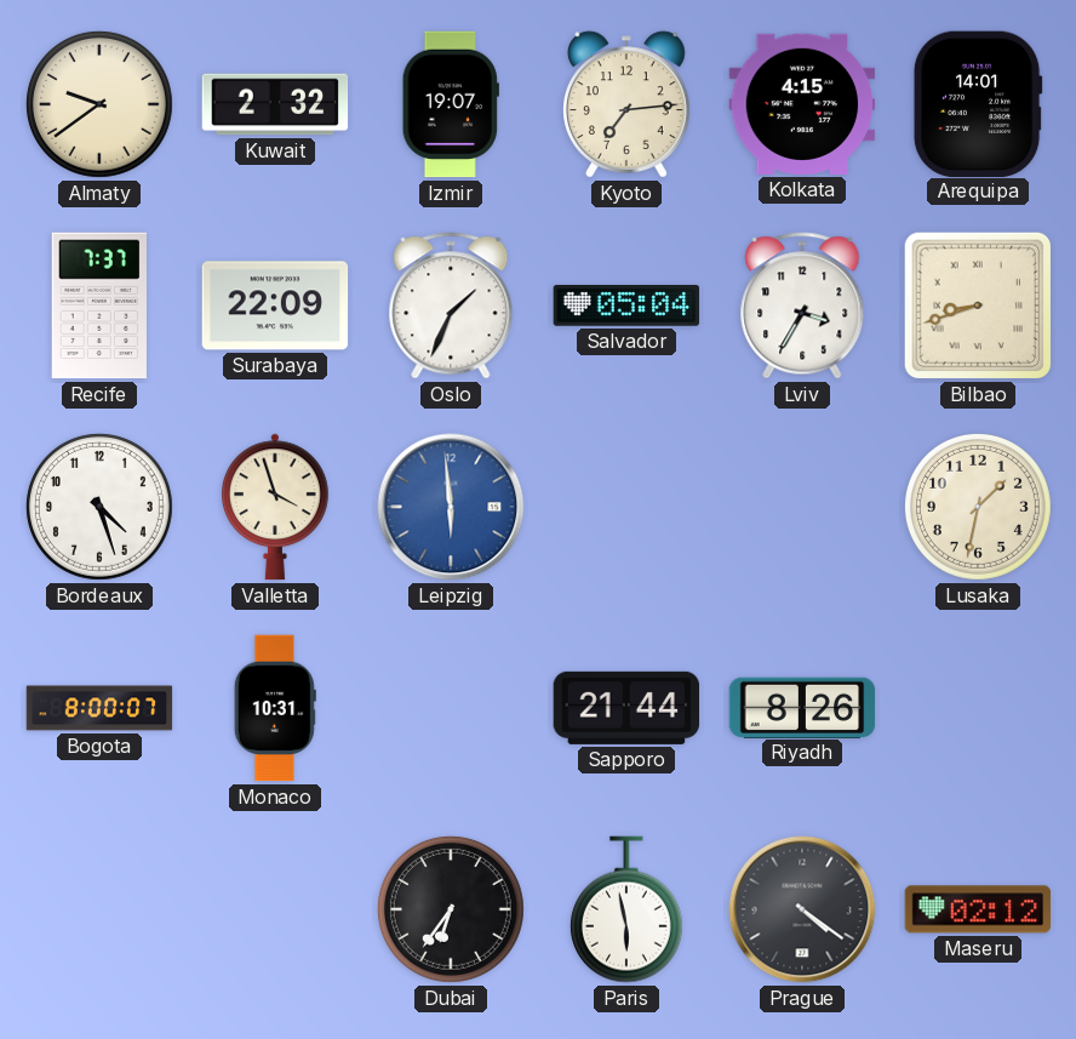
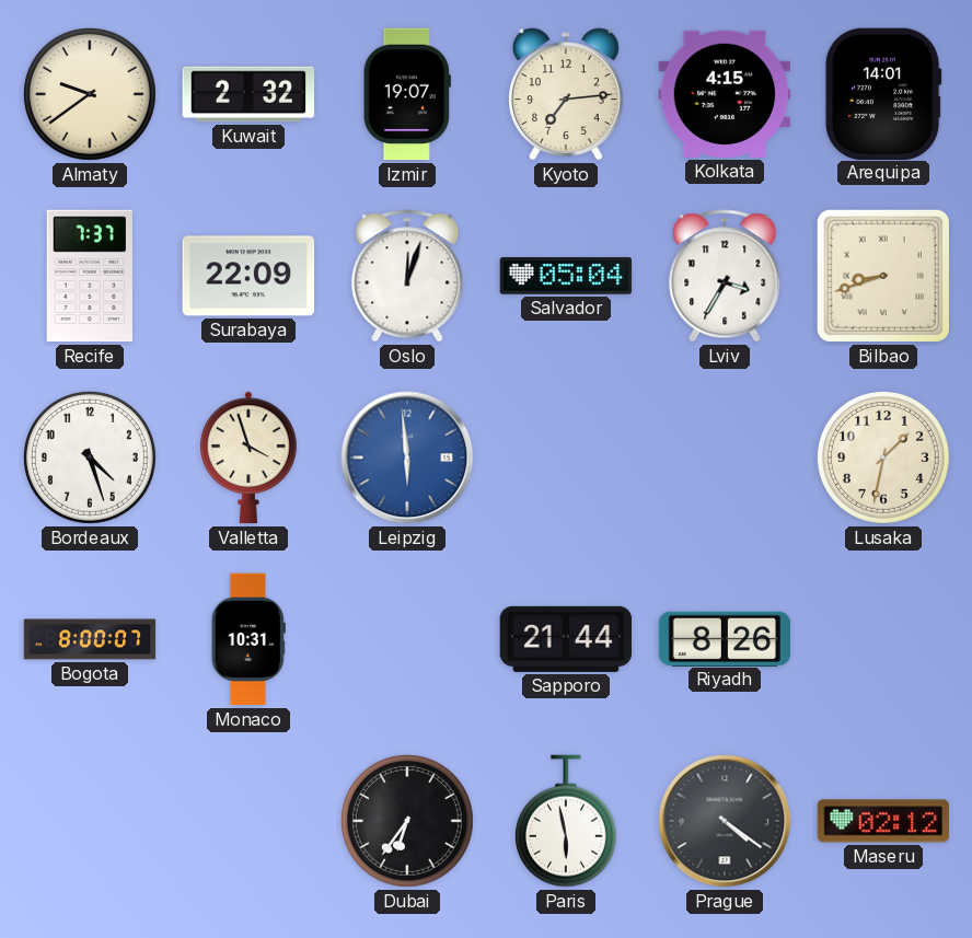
Oslo: 1:34 -> 12:03 (407, 276)
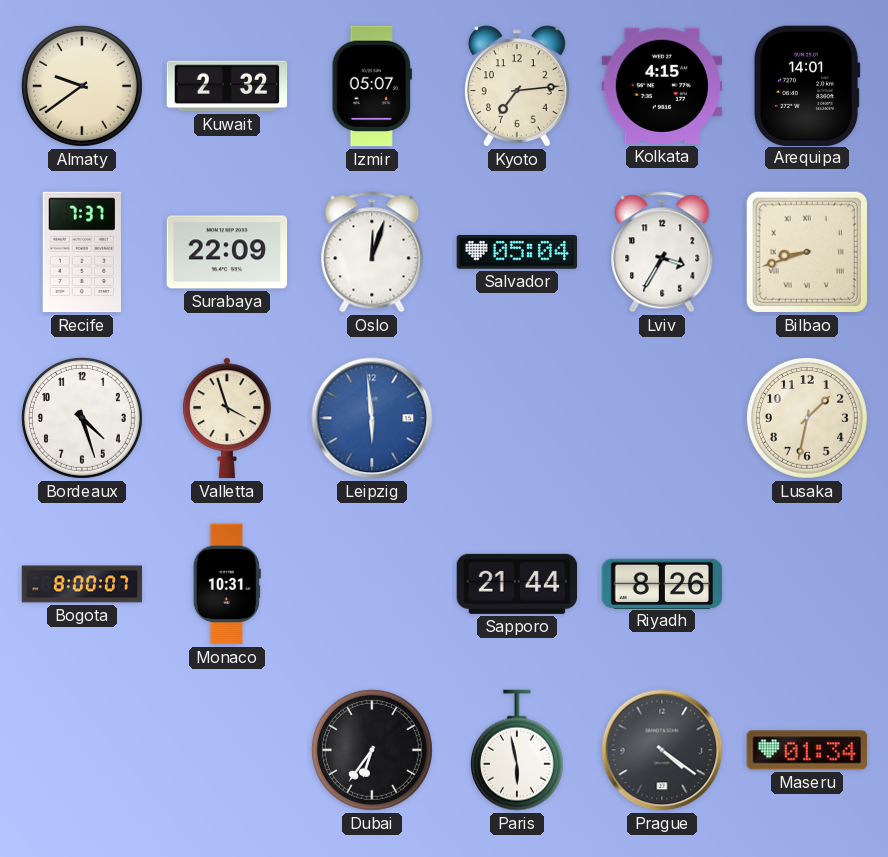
Izmir: 19:07 -> 05:07 (372, 86)
Maseru: 02:12 -> 01:34 (807, 750)
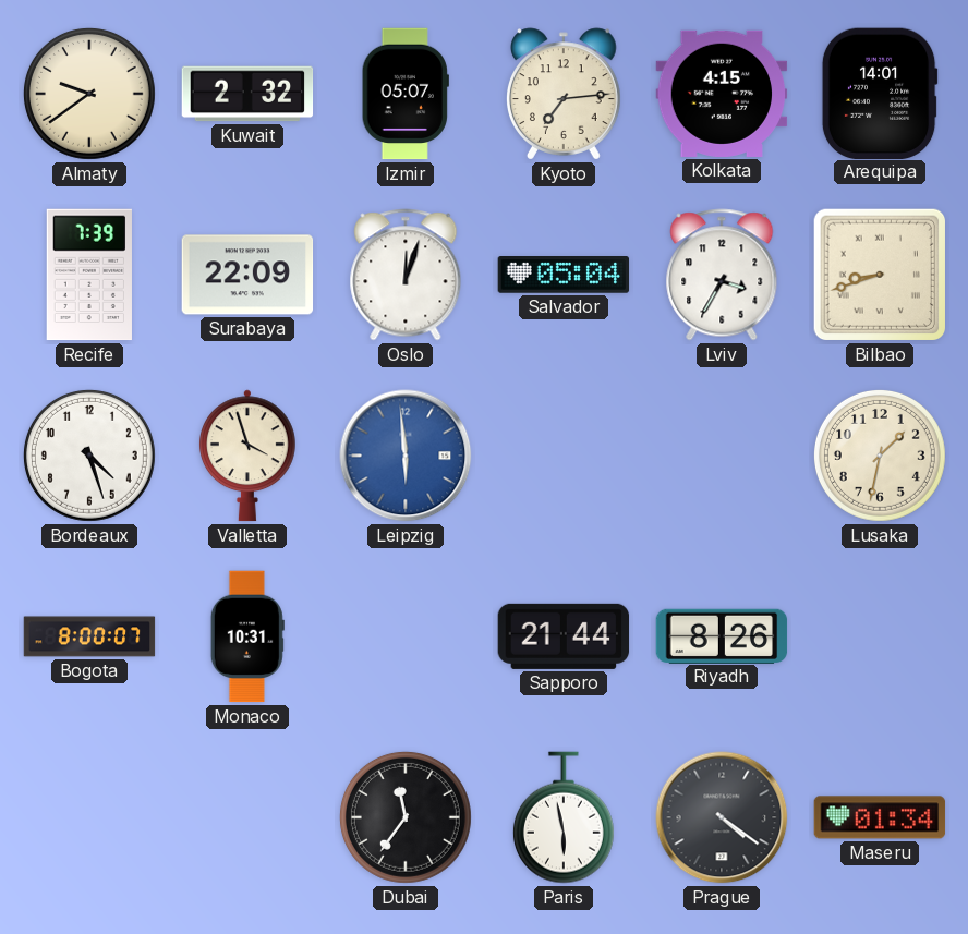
Recife: 7:37 -> 7:39 (89, 275)
Dubai: 6:36 -> 11:36 (406, 817)
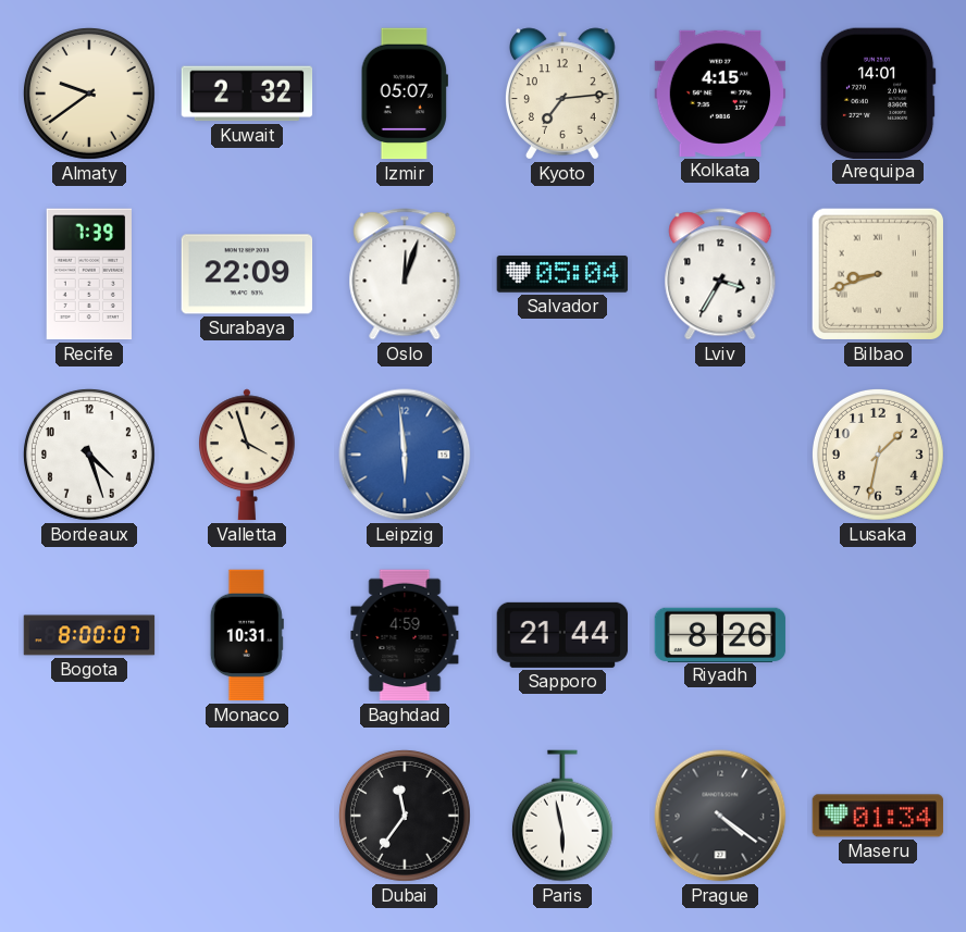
Baghdad: none -> 4:59 (405, 635)
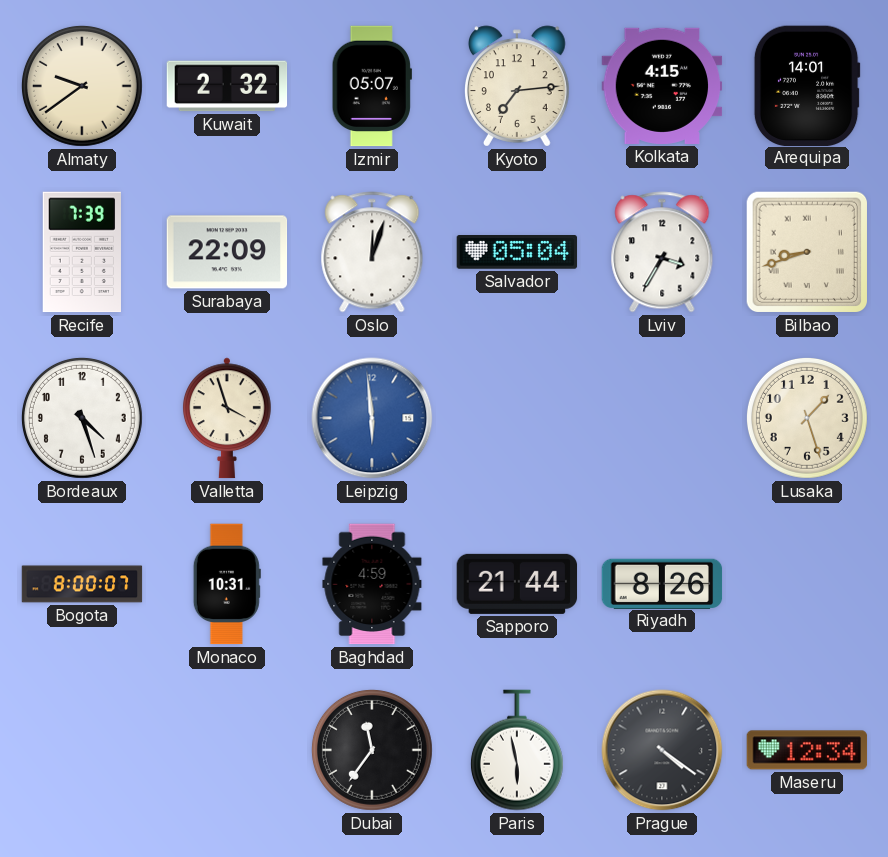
Lusaka: 1:32 -> 1:27 (807, 418)
Maseru: 01:34 -> 12:34 (807, 750)
